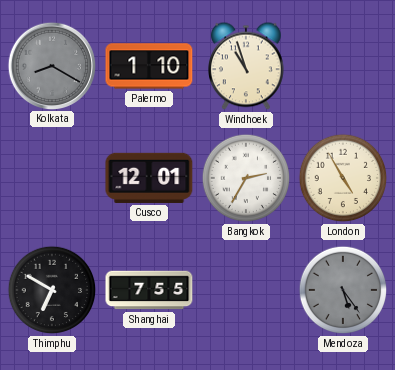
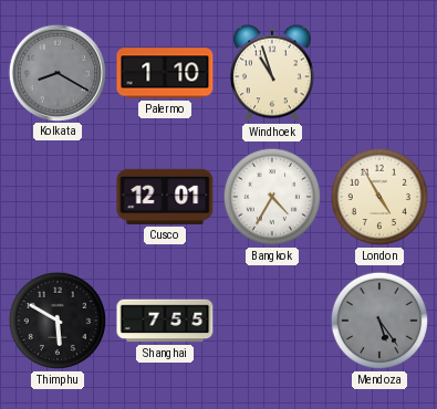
Bangkok: 2:35 -> 4:35 (272, 197)
Thimphu: 6:50 -> 5:50 (58, 321)
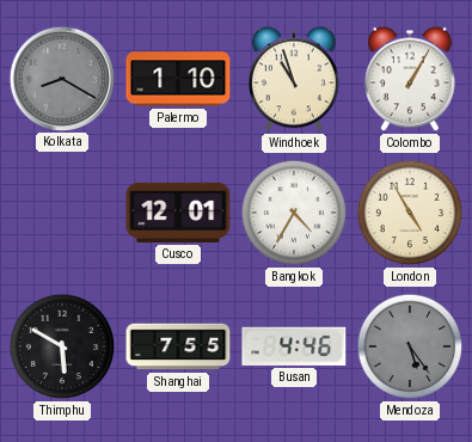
Colombo: none -> 1:05 (411, 79)
Busan: none -> 4:46 (294, 346)
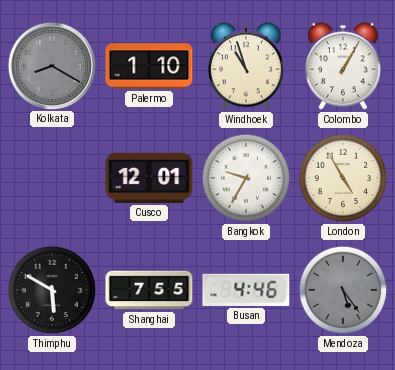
Bangkok: 4:35 -> 9:35 (246, 178)
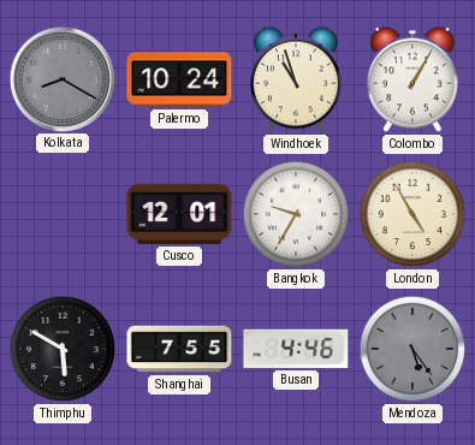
Palermo: 1:10 -> 10:24 (179, 79)
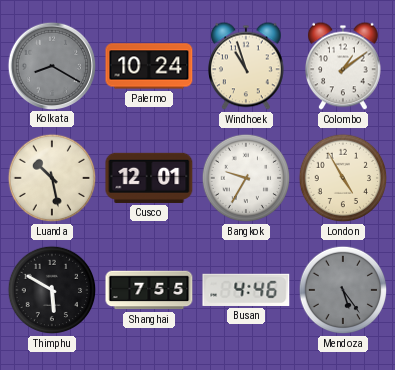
Colombo: 1:05 -> 1:09 (344, 66)
Luanda: none -> 10:28 (52, 178)
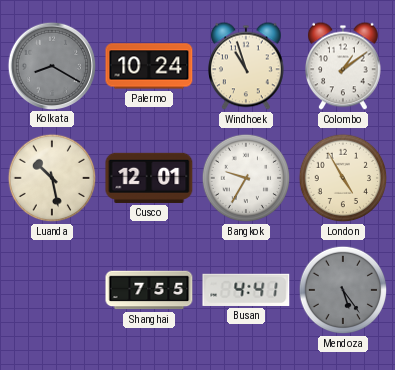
Thimphu: 5:50 -> none (52, 290)
Busan: 4:46 -> 4:41 (246, 290)
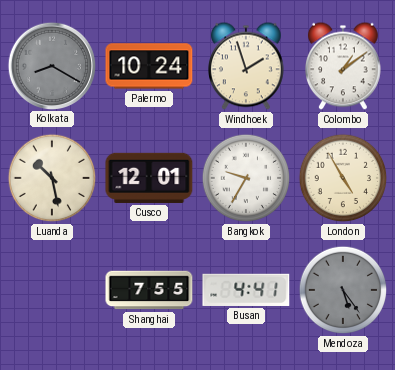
Windhoek: 10:57 -> 1:57 (247, 66)
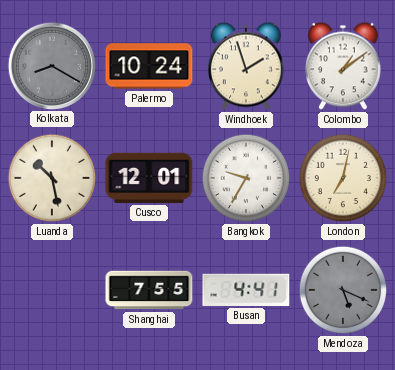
London: 4:55 -> 7:02 (343, 178)
Mendoza: 5:24 -> 5:19 (343, 290)
